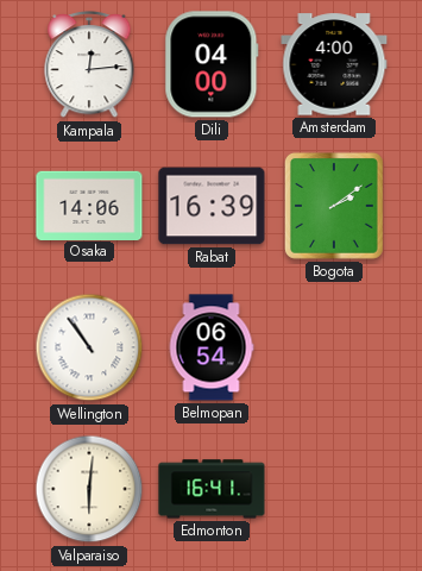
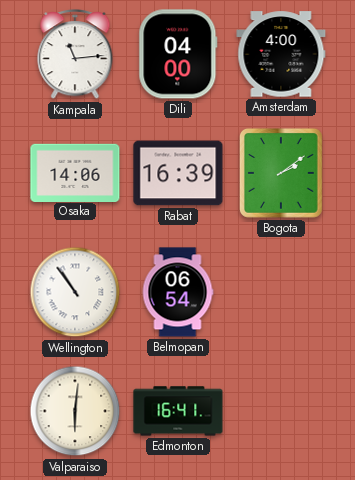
Kampala: 12:14 -> 11:14 (75, 55)
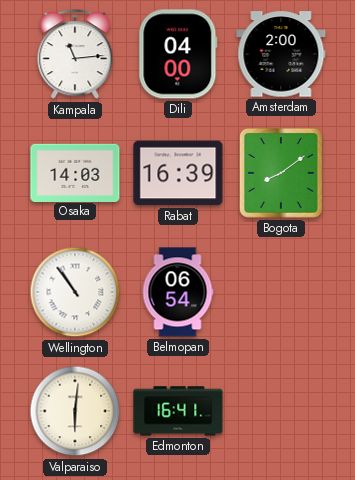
Amsterdam: 4:00 -> 2:00 (281, 54)
Osaka: 14:06 -> 14:03 (75, 172)
Bogota: 2:09 -> 8:09 (281, 174)
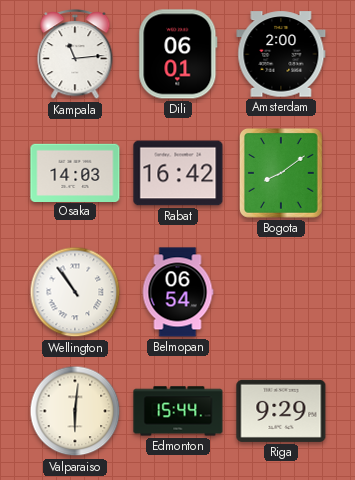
Dili: 04:00 -> 06:01 (178, 54)
Rabat: 16:39 -> 16:42 (178, 173)
Edmonton: 16:41 -> 15:44 (178, 411)
Riga: none -> 9:29 (281, 411)
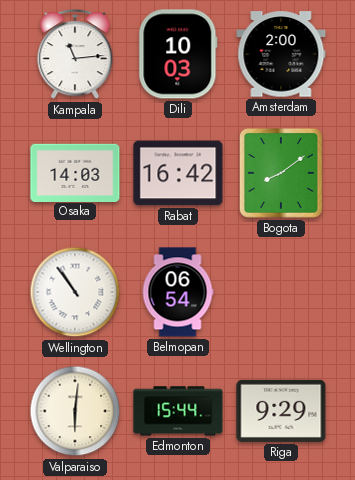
Dili: 06:01 -> 10:03 (178, 54)
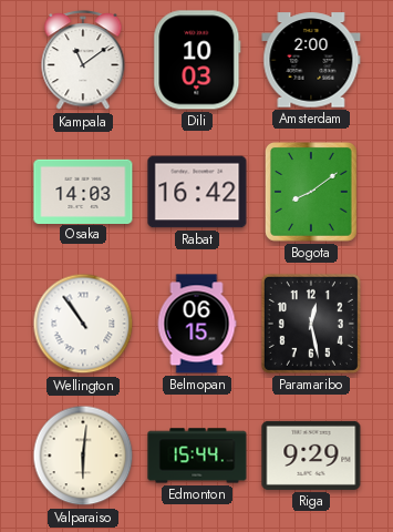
Kampala: 11:14 -> 11:09 (83, 61)
Belmopan: 06:54 -> 06:15 (197, 324)
Paramaribo: none -> 12:28 (311, 324)
